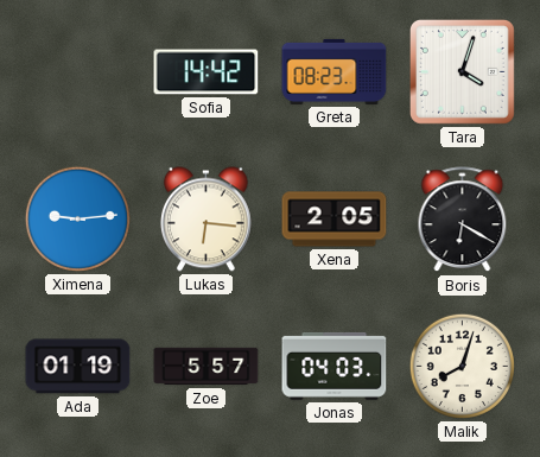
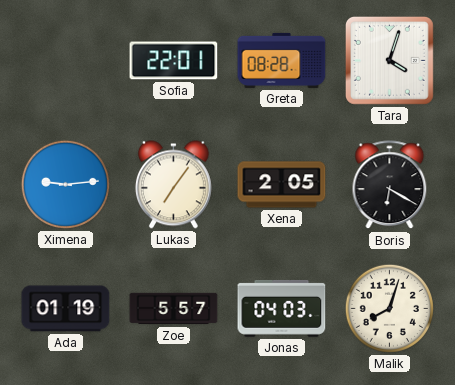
Sofia: 14:42 -> 22:01 (174, 61)
Greta: 08:23 -> 08:28 (282, 60)
Lukas: 6:16 -> 7:06 (173, 185)
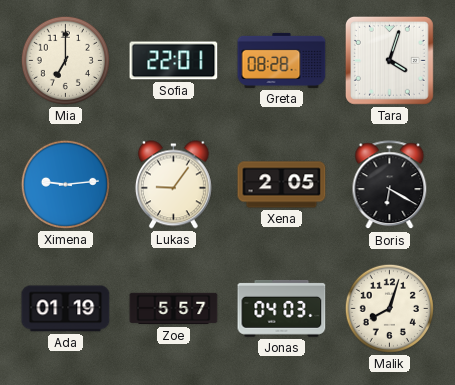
Mia: none -> 7:00 (65, 60)
Lukas: 7:06 -> 9:06 (173, 185)
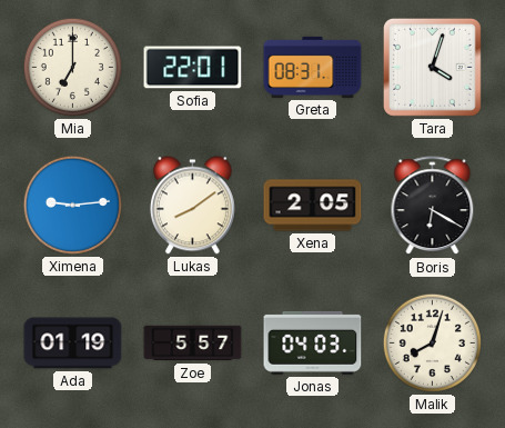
Greta: 08:28 -> 08:31 (313, 67)
Lukas: 9:06 -> 8:09 (192, 206)
